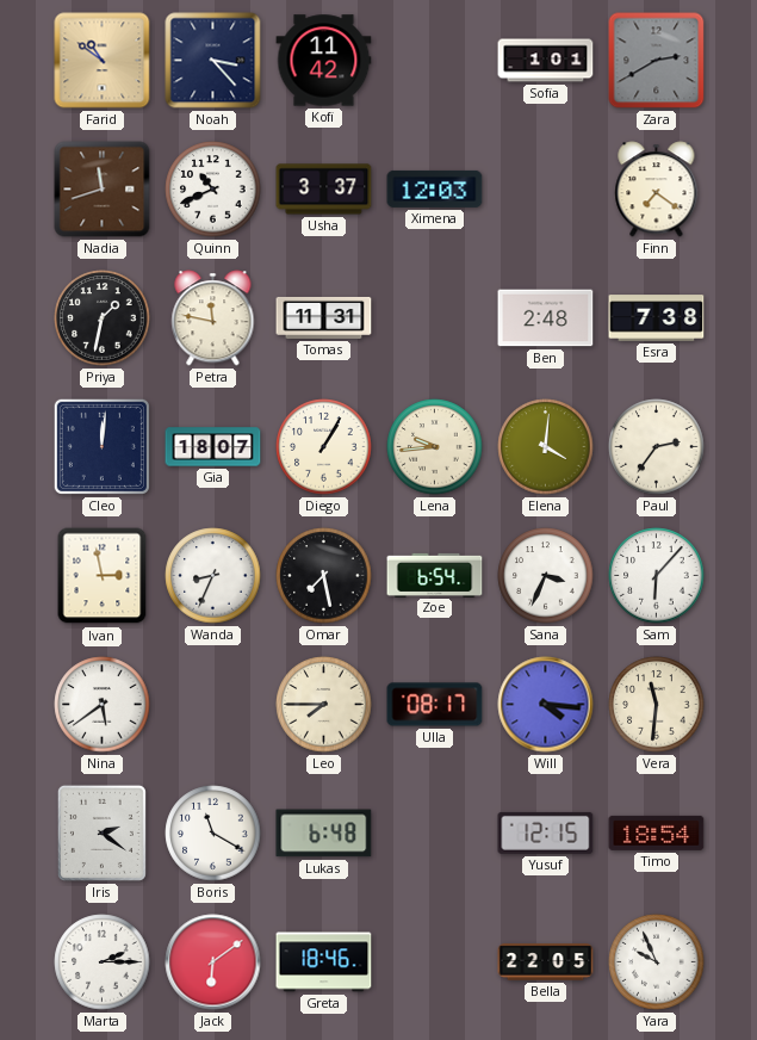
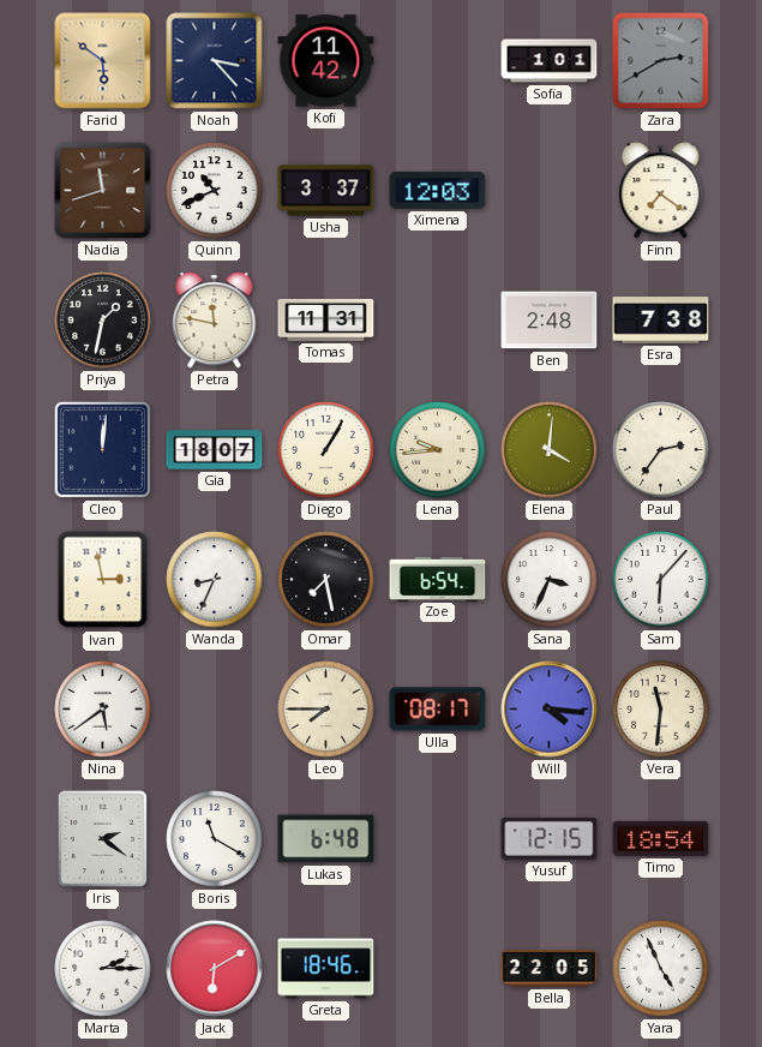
Farid: 10:51 -> 5:51 (103, 61)
Jack: 6:09 -> 6:10 (215, 969)
Yara: 9:56 -> 4:56 (661, 969)
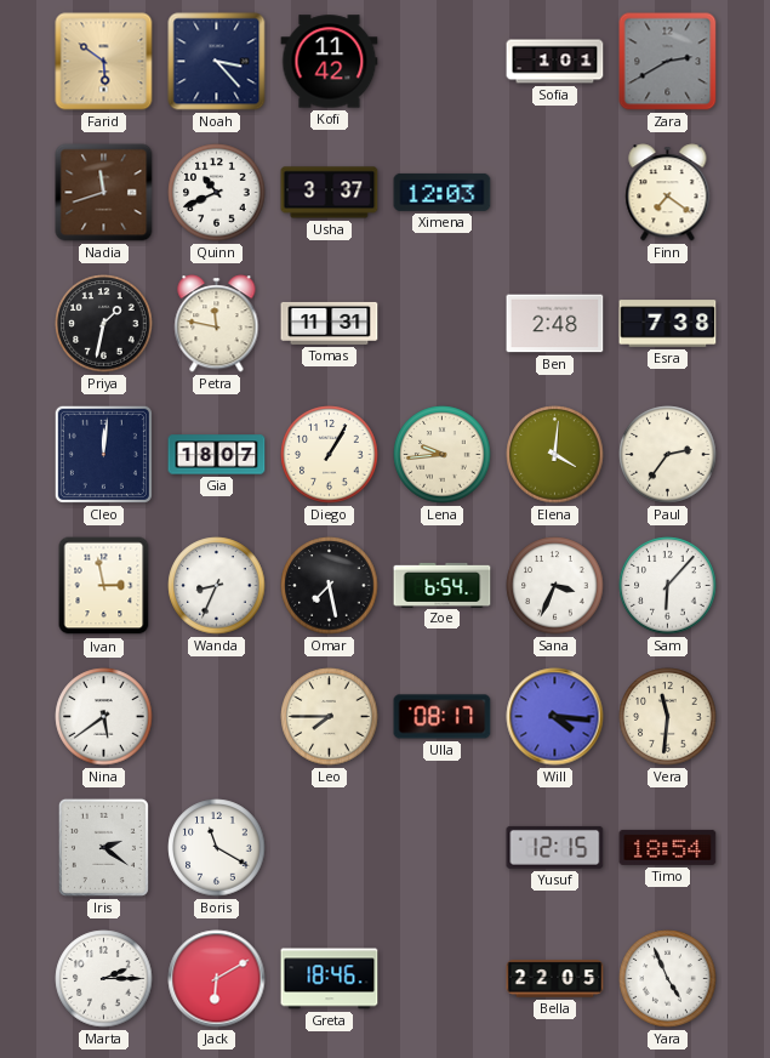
Lukas: 6:48 -> none (326, 839)
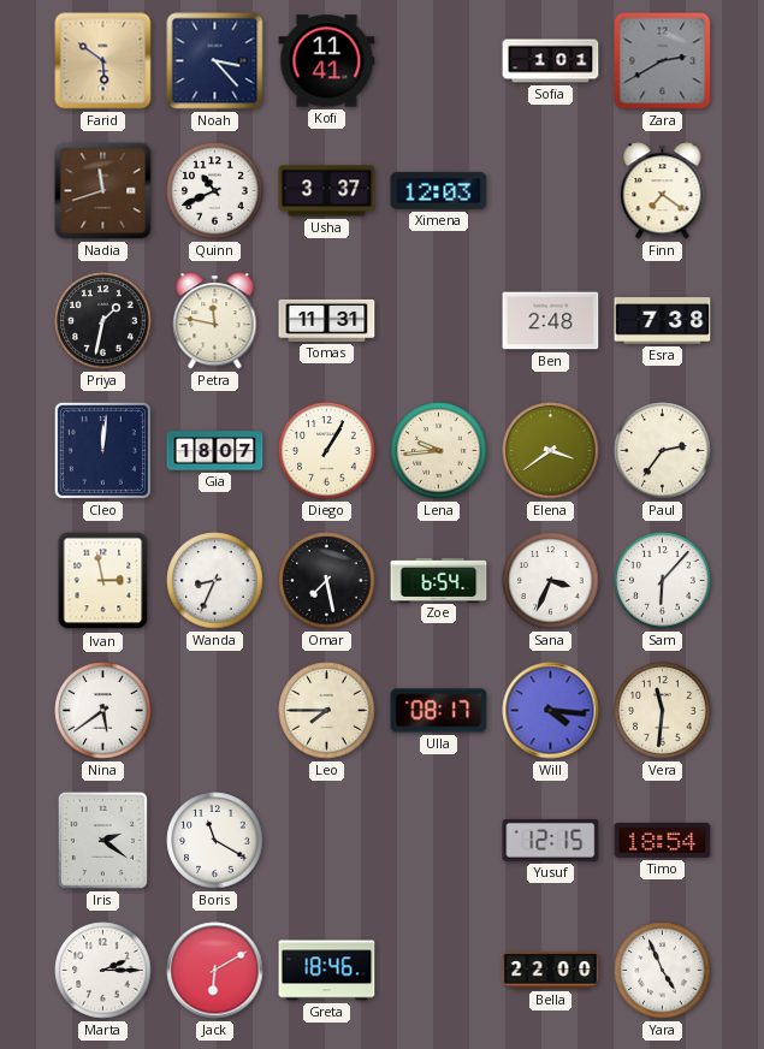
Kofi: 11:42 -> 11:41 (327, 61)
Elena: 4:01 -> 3:39 (551, 451)
Bella: 22:05 -> 22:00 (551, 971)
